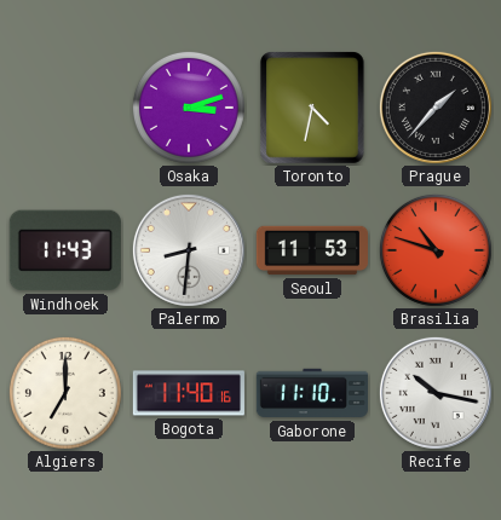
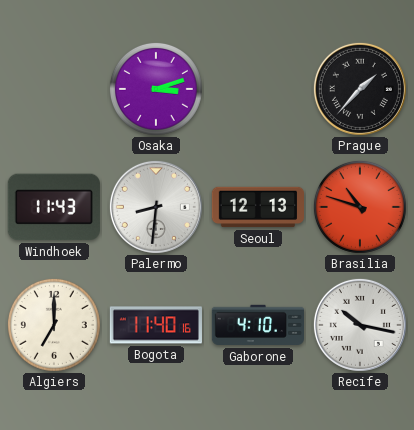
Toronto: 4:32 -> none (312, 108)
Seoul: 11:53 -> 12:13 (257, 207)
Gaborone: 11:10 -> 4:10 (257, 325)
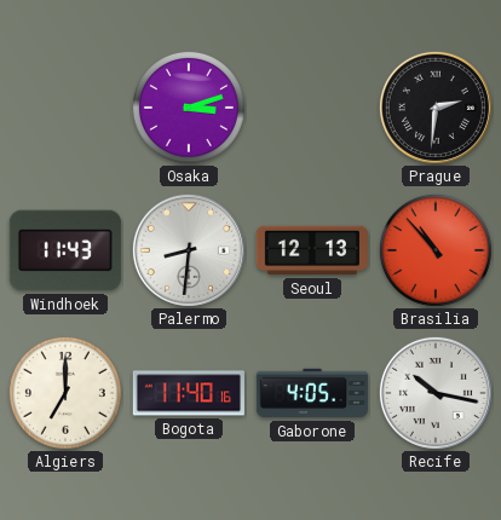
Prague: 1:37 -> 2:31 (436, 108)
Brasilia: 10:48 -> 10:53 (436, 250)
Gaborone: 4:10 -> 4:05 (311, 393)
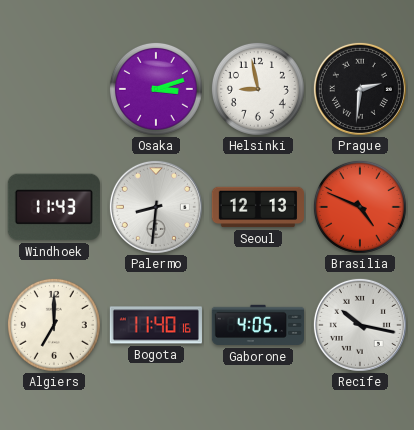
Helsinki: none -> 8:58 (258, 89)
Brasilia: 10:53 -> 4:49 (360, 207)
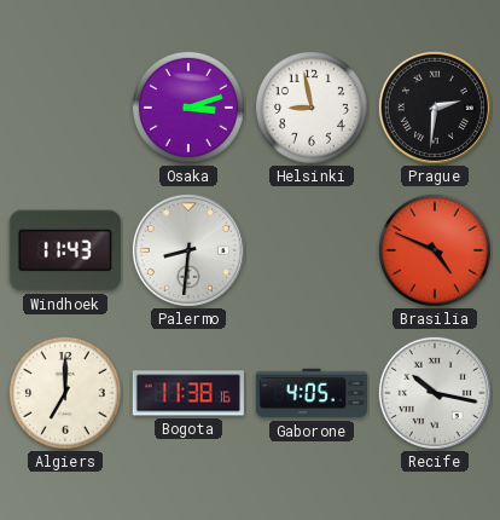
Seoul: 12:13 -> none (257, 207)
Bogota: 11:40 -> 11:38 (188, 393)
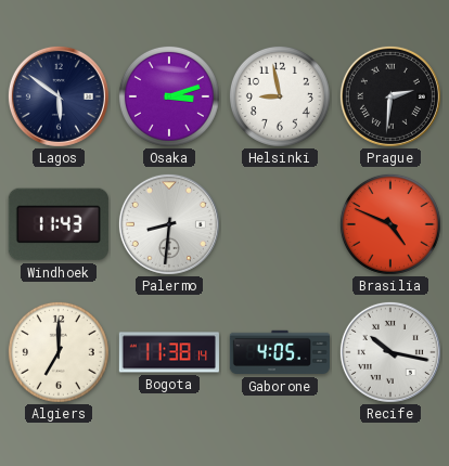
Lagos: none -> 5:51 (59, 96)
Bogota: 11:38:16 -> 11:38:14 (169, 352)
